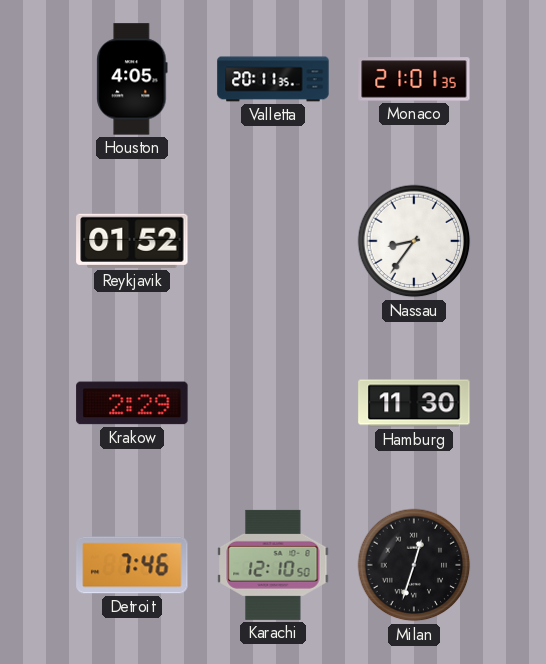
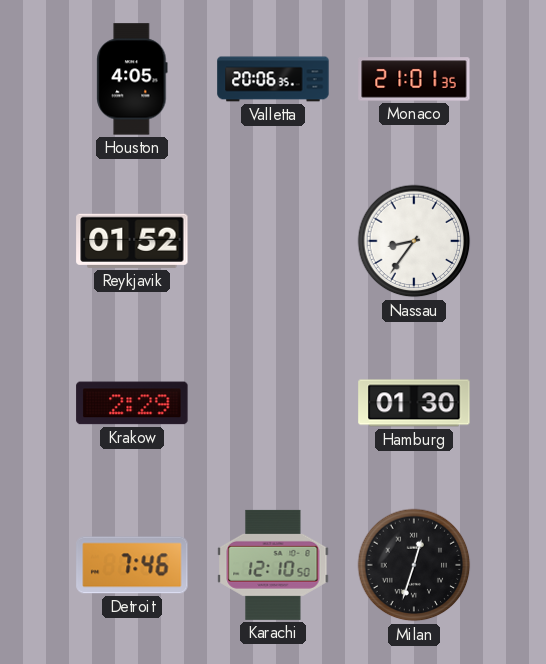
Valletta: 20:11 -> 20:06 (273, 79)
Hamburg: 11:30 -> 01:30 (414, 403)
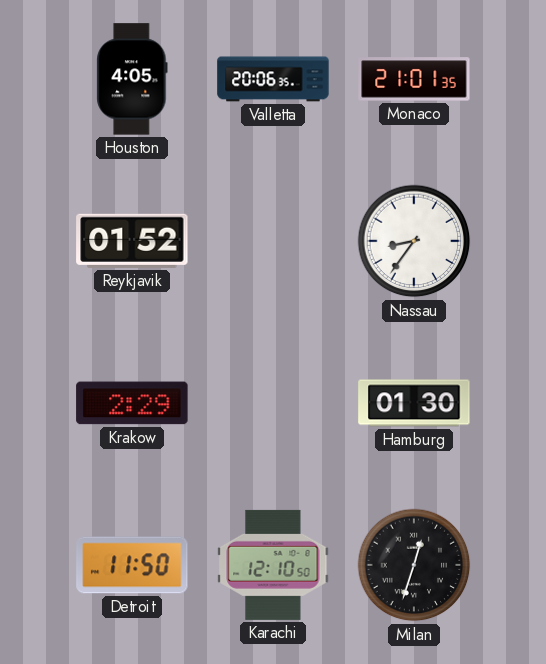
Detroit: 7:46 -> 11:50 (132, 565)
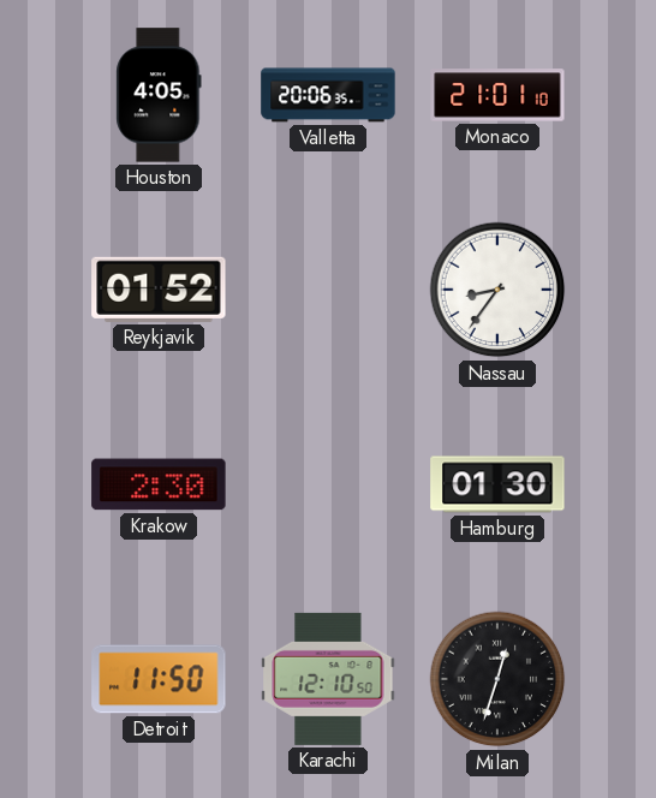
Monaco: 21:01:35 -> 21:01:10 (497, 95)
Krakow: 2:29 -> 2:30 (159, 484)
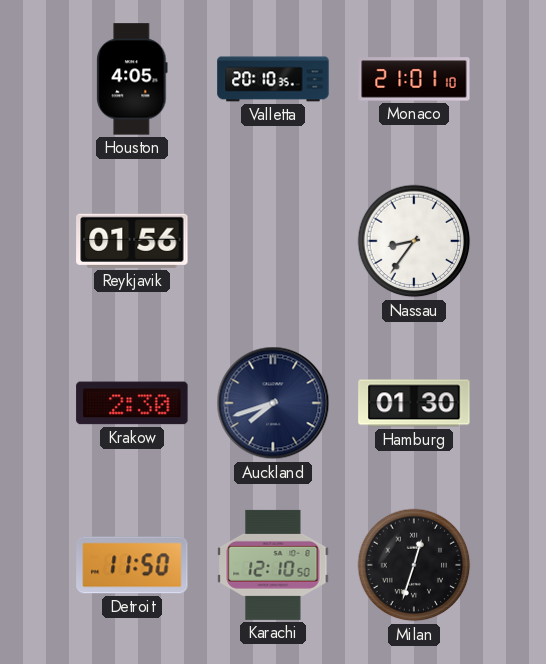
Valletta: 20:06 -> 20:10 (273, 79)
Reykjavik: 01:52 -> 01:56 (132, 241)
Auckland: none -> 7:42 (273, 403)
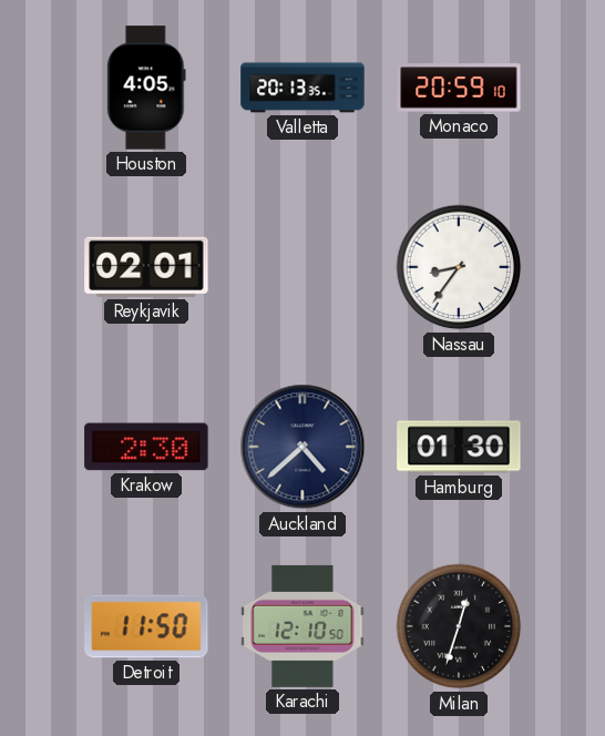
Valletta: 20:10 -> 20:13 (302, 88)
Monaco: 21:01 -> 20:59 (459, 88)
Reykjavik: 01:56 -> 02:01 (146, 267)
Auckland: 7:42 -> 4:38 (302, 447)
